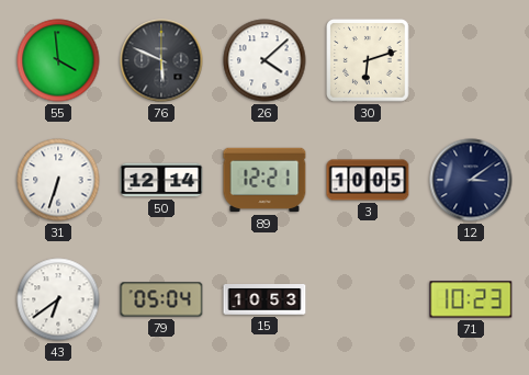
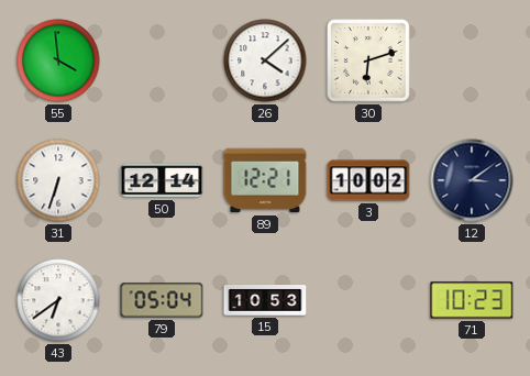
76: 5:49 -> none (161, 60)
3: 10:05 -> 10:02 (368, 180)
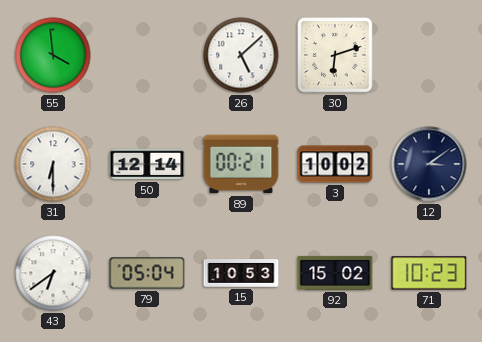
26: 4:08 -> 5:08 (241, 55)
31: 6:33 -> 6:30 (53, 164)
89: 12:21 -> 00:21 (241, 164)
92: none -> 15:02 (335, 273)
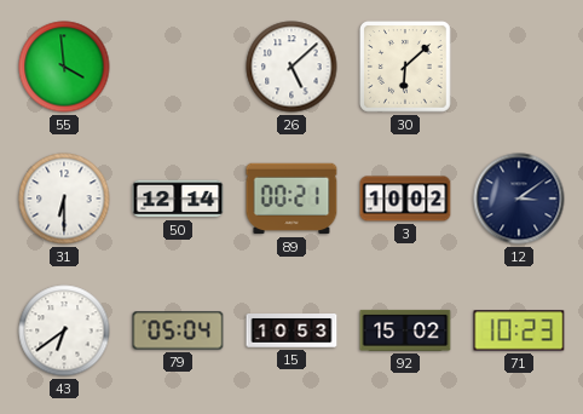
30: 6:12 -> 6:08 (405, 68)
